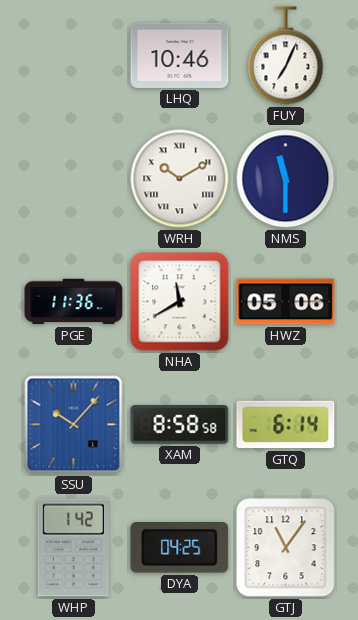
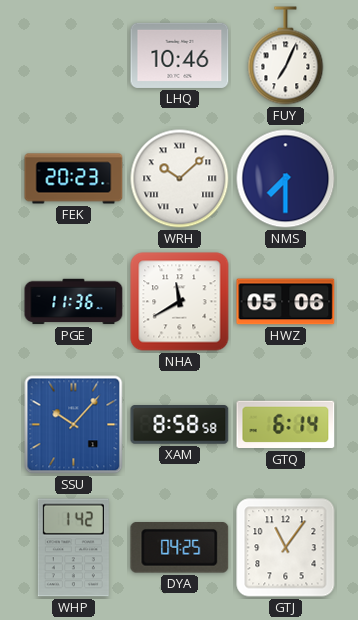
FEK: none -> 20:23 (74, 179)
WRH: 10:10 -> 10:08 (180, 179)
NMS: 11:30 -> 7:30 (286, 179)
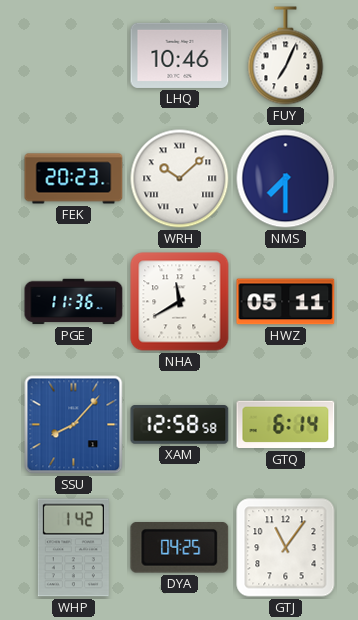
HWZ: 05:06 -> 05:11 (286, 302)
SSU: 10:07 -> 8:07 (74, 425)
XAM: 8:58 -> 12:58 (180, 425)
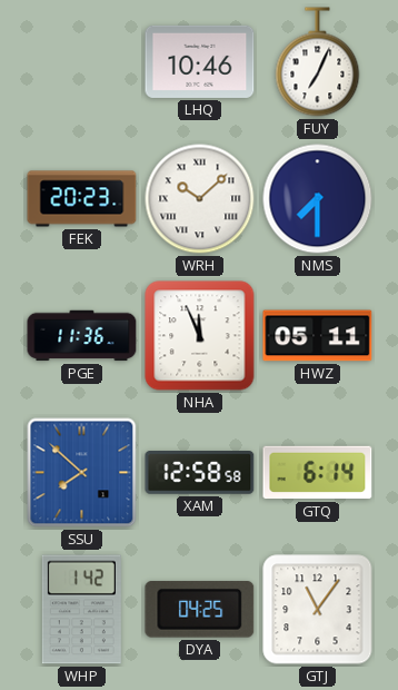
NHA: 11:40 -> 11:56 (200, 336)
SSU: 8:07 -> 7:52 (82, 473)
